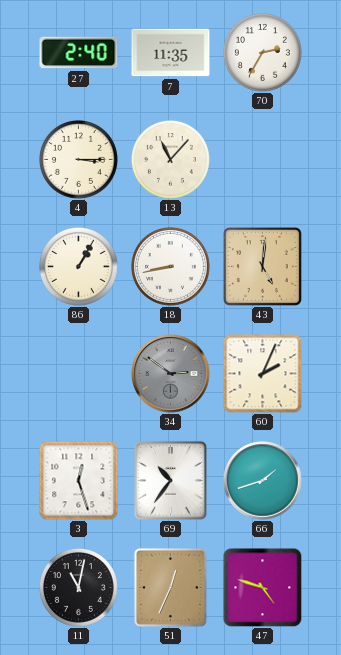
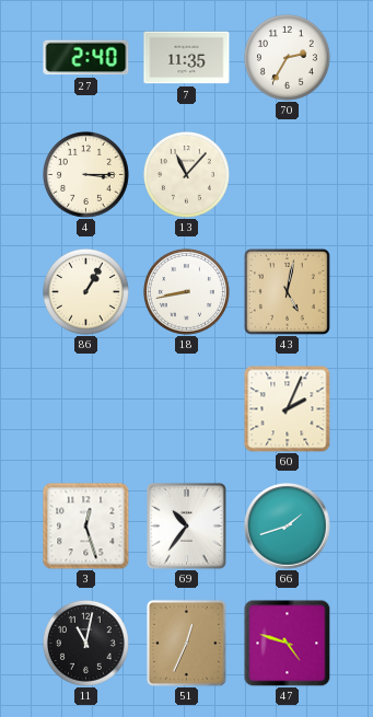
43: 5:01 -> 5:02 (287, 291)
34: 2:51 -> none (171, 374)
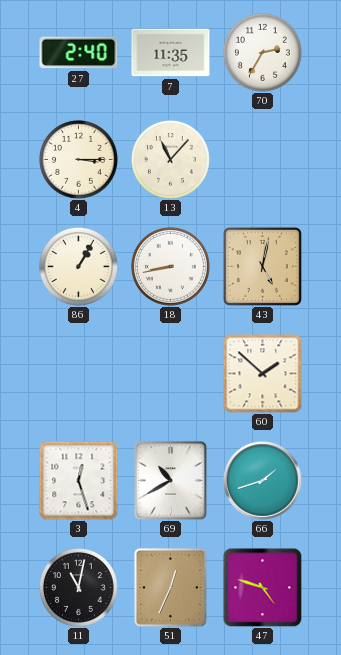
60: 2:04 -> 1:52 (263, 374)
69: 10:36 -> 10:40 (170, 480)
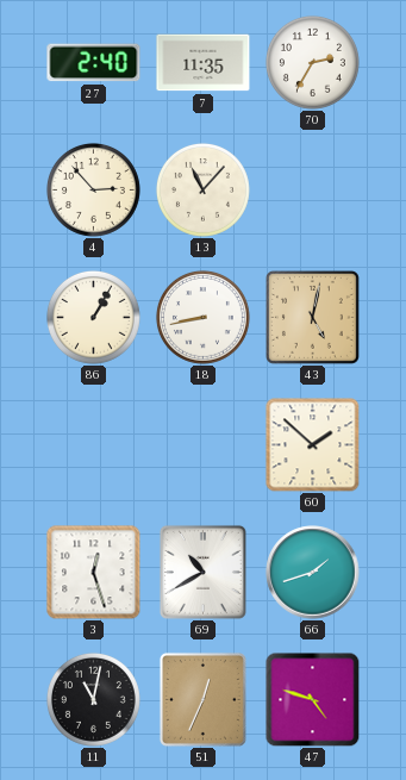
4: 3:15 -> 2:53 (93, 189)
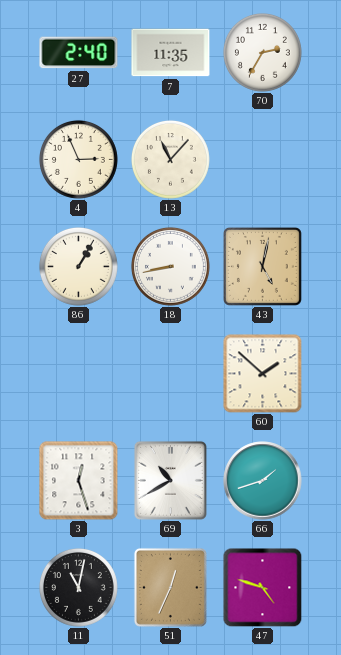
4: 2:53 -> 2:56 (78, 159)
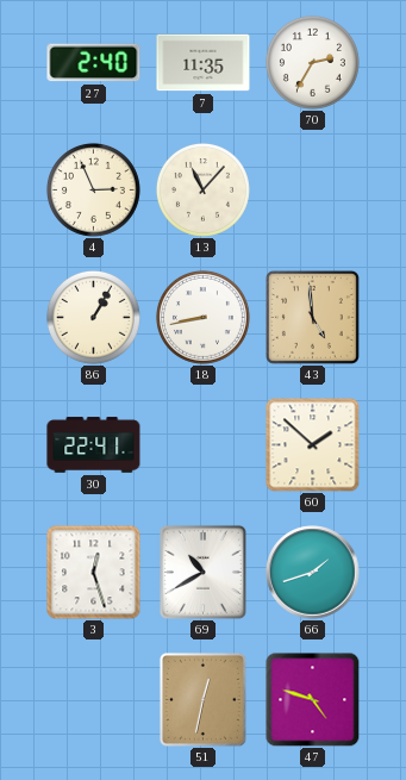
43: 5:02 -> 4:59 (312, 317)
30: none -> 22:41 (94, 445)
11: 11:02 -> none (78, 587)
51: 12:34 -> 12:32 (202, 699)
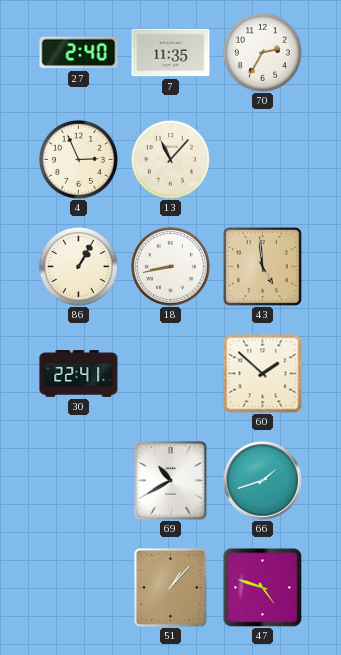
3: 12:27 -> none (94, 573)
51: 12:32 -> 1:07 (170, 587)
